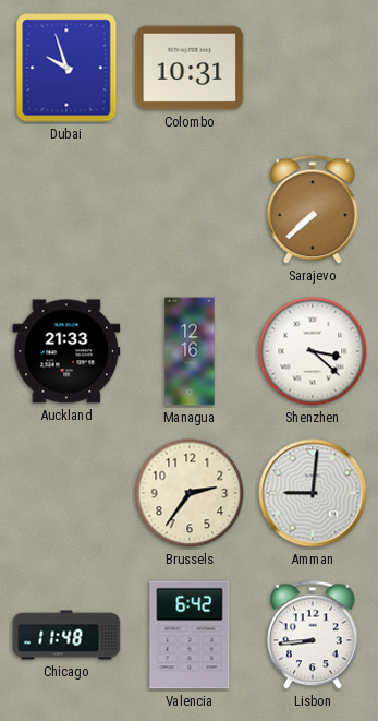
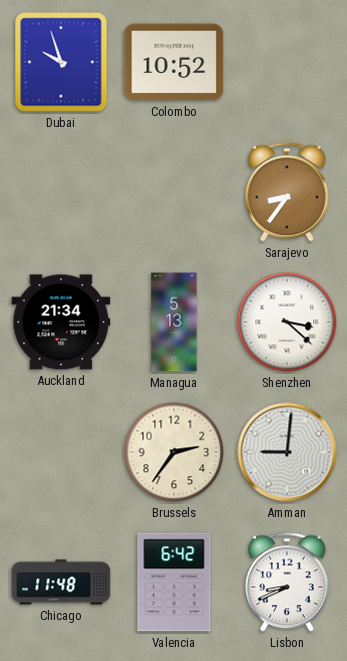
Colombo: 10:31 -> 10:52 (174, 62)
Sarajevo: 7:38 -> 8:36 (288, 192)
Auckland: 21:33 -> 21:34 (61, 322)
Managua: 12:16 -> 5:13 (174, 322)
Lisbon: 8:44 -> 8:41 (288, 582)
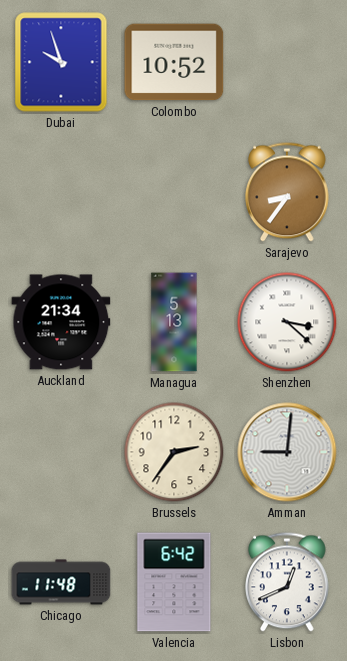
Lisbon: 8:41 -> 12:41 (288, 582)
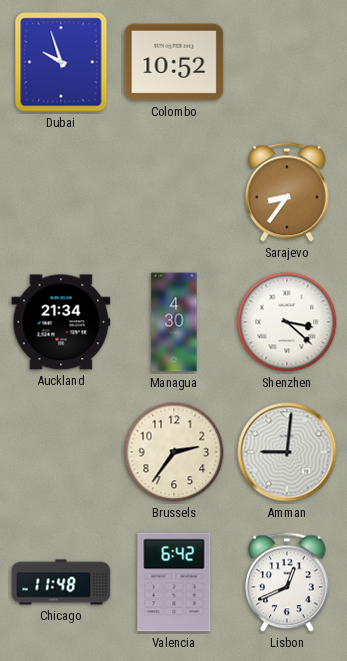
Managua: 5:13 -> 4:30 (174, 322)
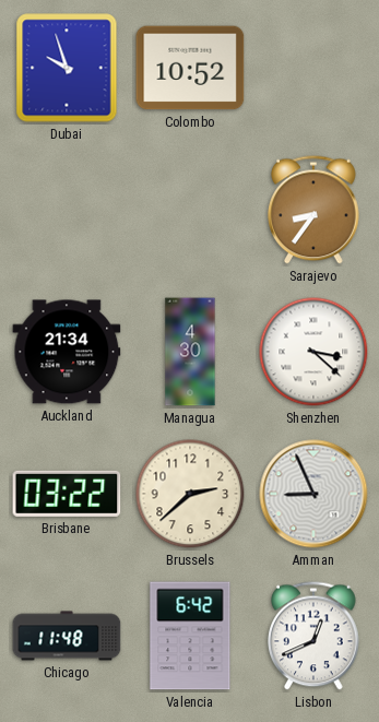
Brisbane: none -> 03:22 (67, 494)
Brussels: 2:36 -> 2:38 (190, 494)
Amman: 9:01 -> 8:56 (313, 494)
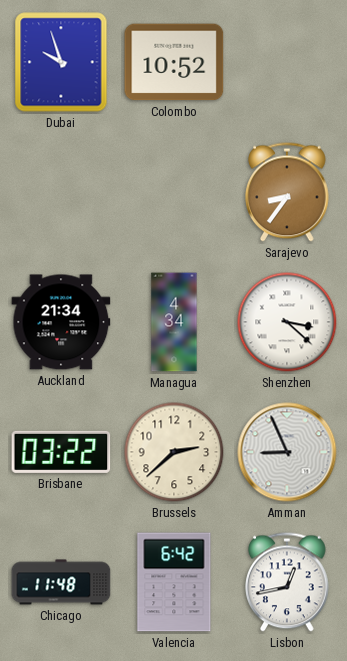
Managua: 4:30 -> 4:34 (174, 322)
Lisbon: 12:41 -> 12:43 (288, 582)
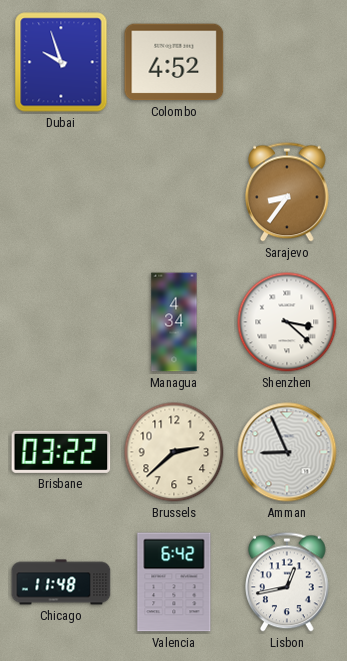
Colombo: 10:52 -> 4:52 (174, 62)
Auckland: 21:34 -> none (61, 322)
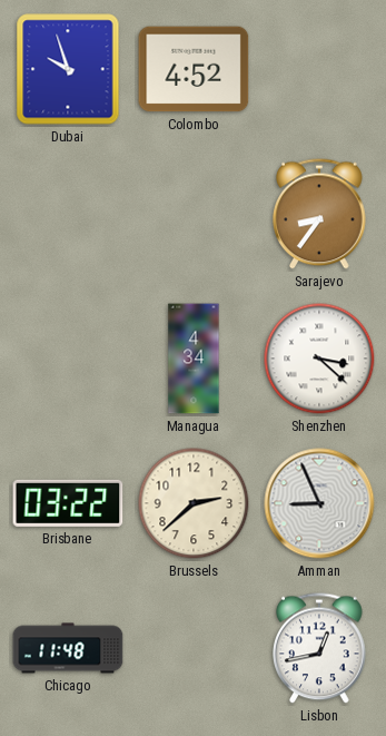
Valencia: 6:42 -> none (174, 582)
